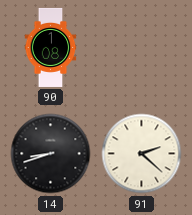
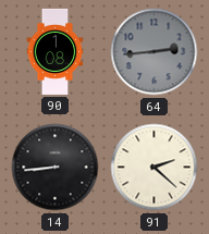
64: none -> 2:44 (155, 52)
14: 8:42 -> 8:44 (56, 168)
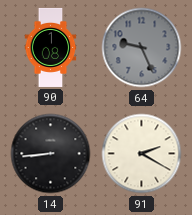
64: 2:44 -> 9:26 (142, 48)
91: 2:22 -> 2:20 (142, 154)
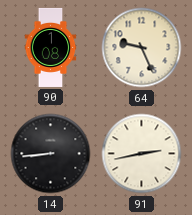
64 dial: grey -> cream (142, 48)
91: 2:20 -> 2:43 (142, 154)
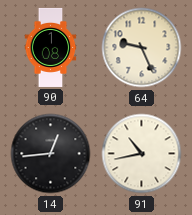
14: 8:44 -> 12:44 (51, 154)
91: 2:43 -> 10:43 (142, 154)
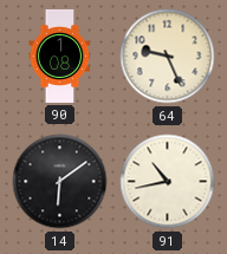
14: 12:44 -> 6:09 (60, 182)
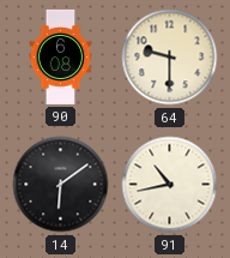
90: 1:08 -> 6:08 (61, 56)
64: 9:26 -> 9:30 (170, 58)
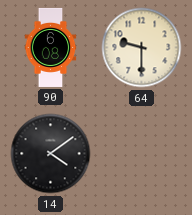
14: 6:09 -> 4:09 (51, 154)
91: 10:43 -> none (170, 185)
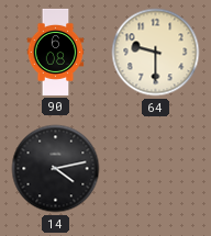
14: 4:09 -> 4:13 (56, 169)
